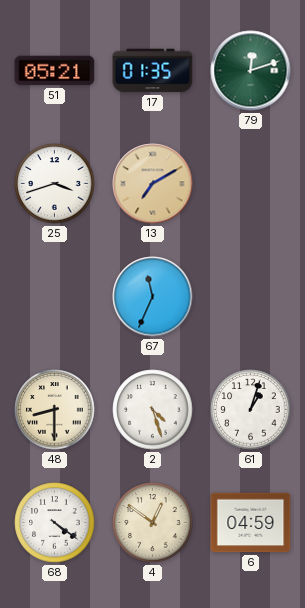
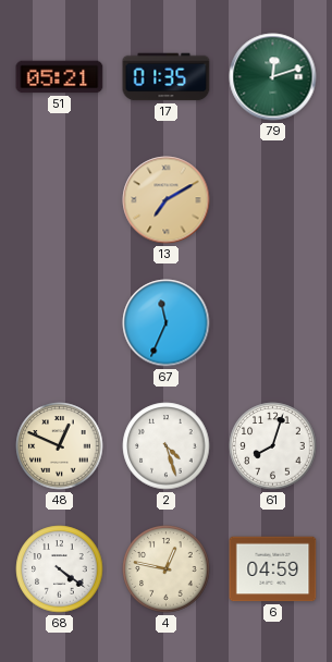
25: 3:42 -> none (55, 184)
48: 8:30 -> 12:49 (60, 446)
61: 1:03 -> 8:03 (273, 446)
4: 12:51 -> 12:47 (167, 569)
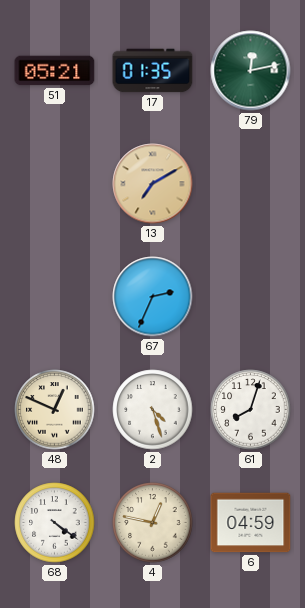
79: 12:12 -> 12:13 (251, 71)
67: 11:34 -> 2:34 (153, 297)
